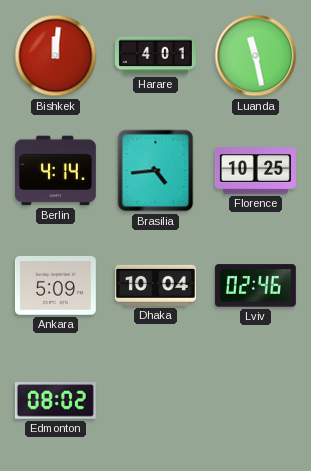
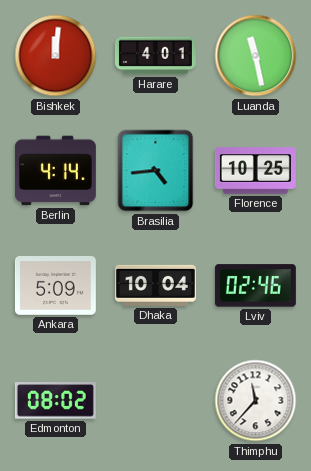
Thimphu: none -> 11:37 (256, 401)
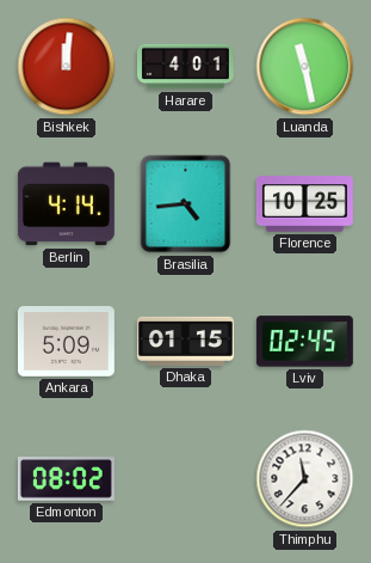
Dhaka: 10:04 -> 01:15 (185, 341)
Lviv: 02:46 -> 02:45 (304, 342)
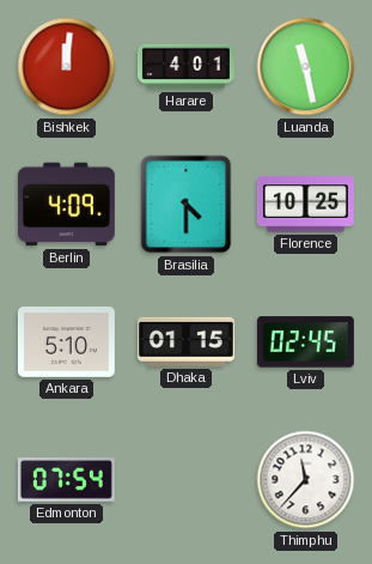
Berlin: 4:14 -> 4:09 (66, 205)
Brasilia: 4:44 -> 4:30 (187, 205)
Ankara: 5:09 -> 5:10 (66, 342)
Edmonton: 08:02 -> 07:54 (66, 480)
